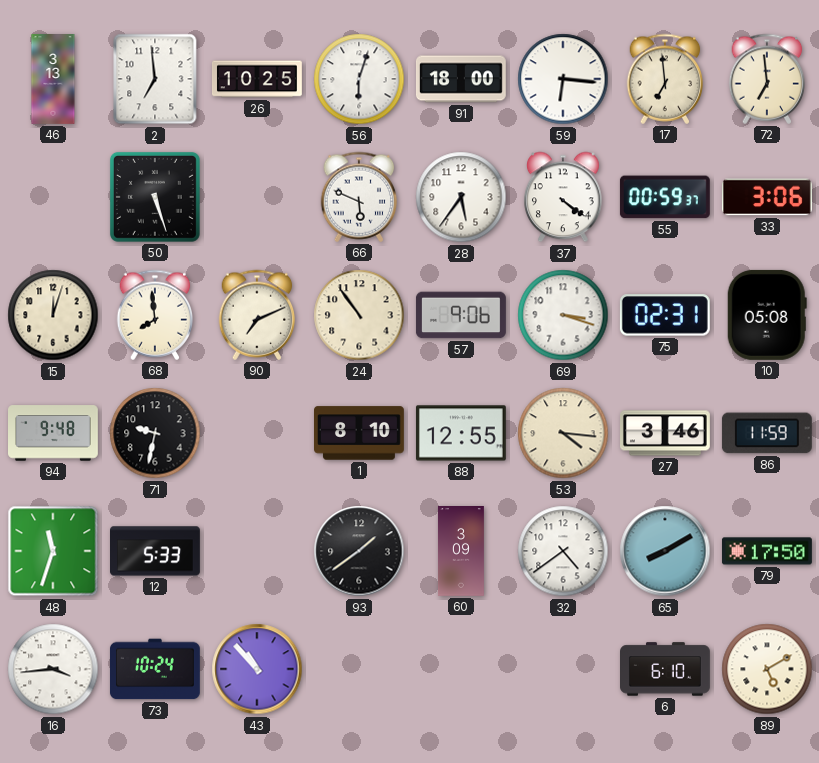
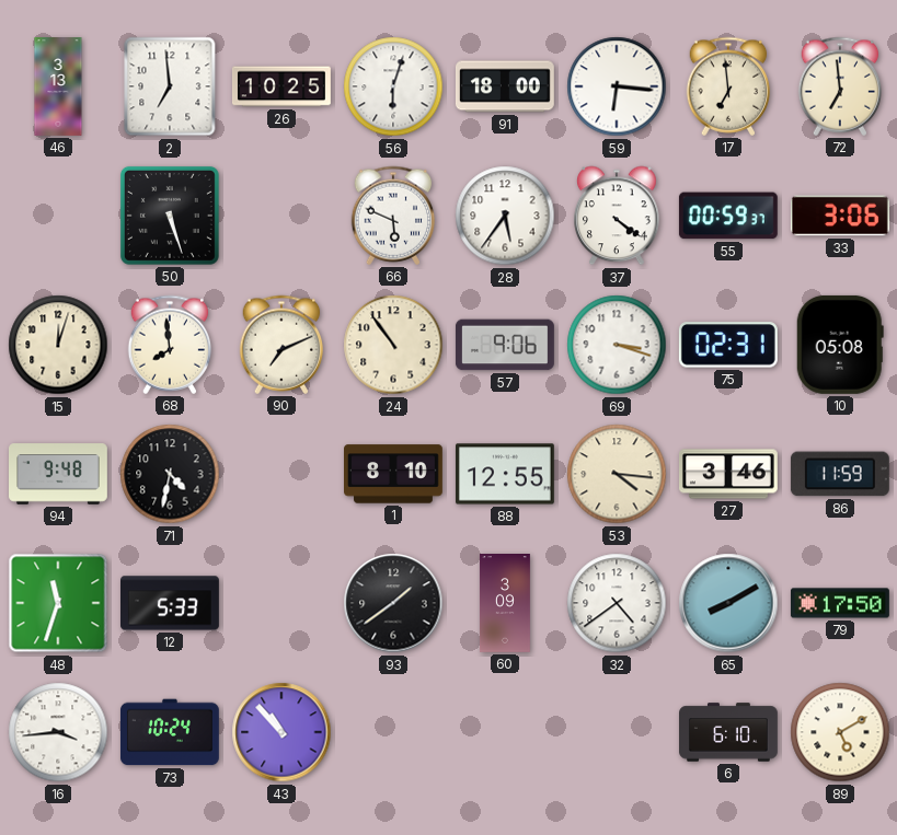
71: 9:32 -> 4:32 (170, 474)
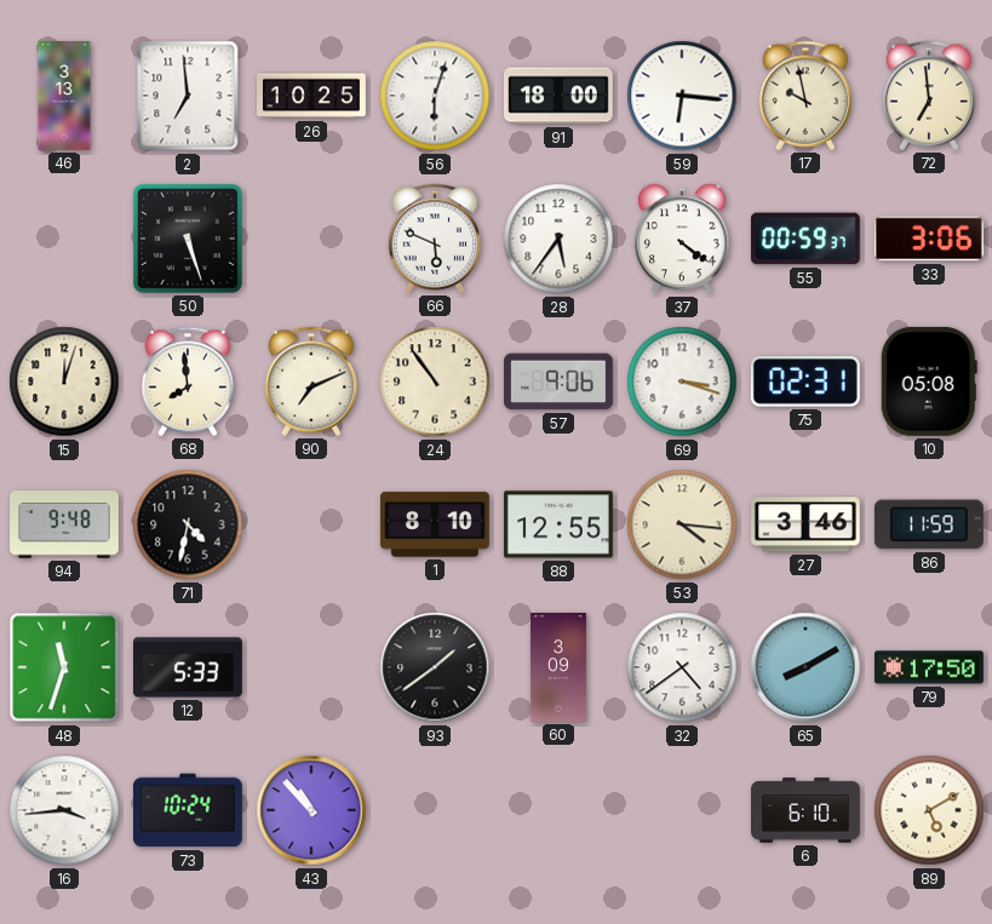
17: 6:59 -> 9:58 (805, 96)
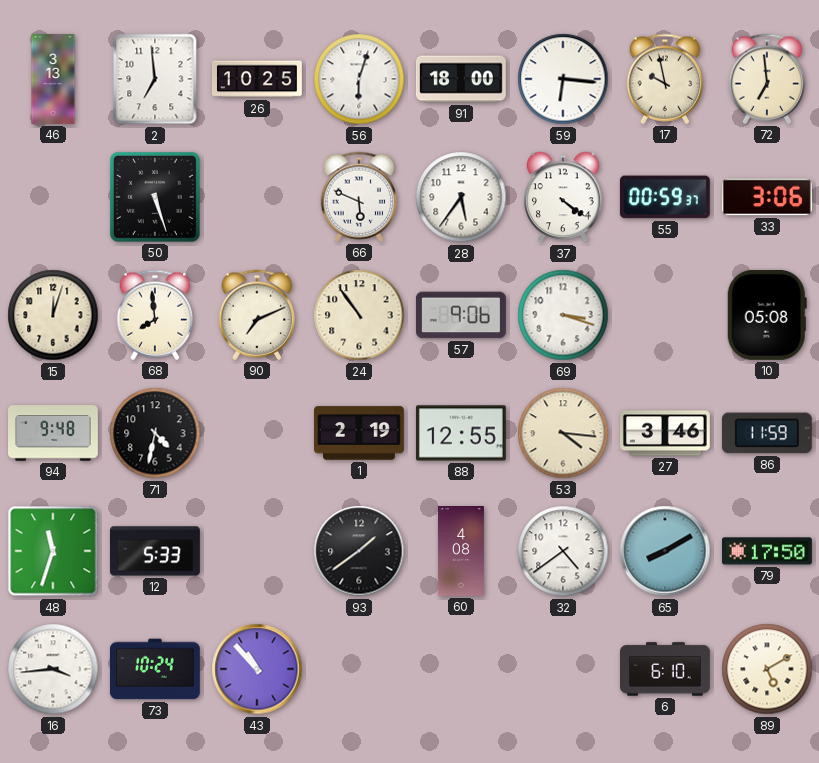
75: 02:31 -> none (805, 381)
1: 8:10 -> 2:19 (360, 433)
60: 3:09 -> 4:08 (461, 552)
